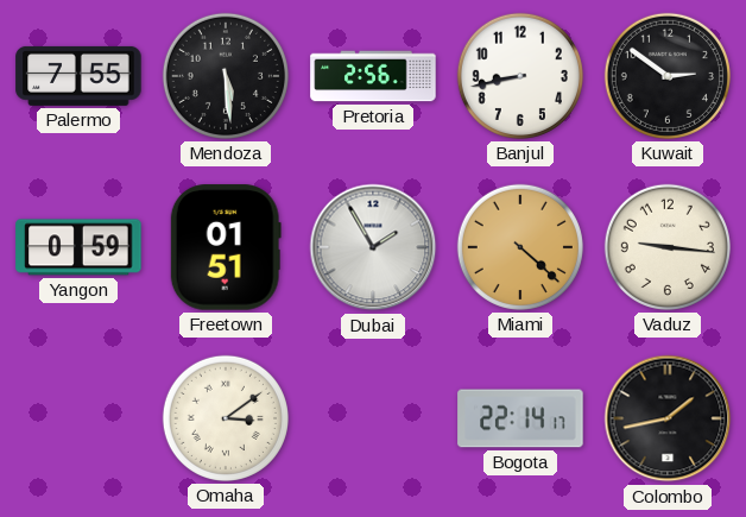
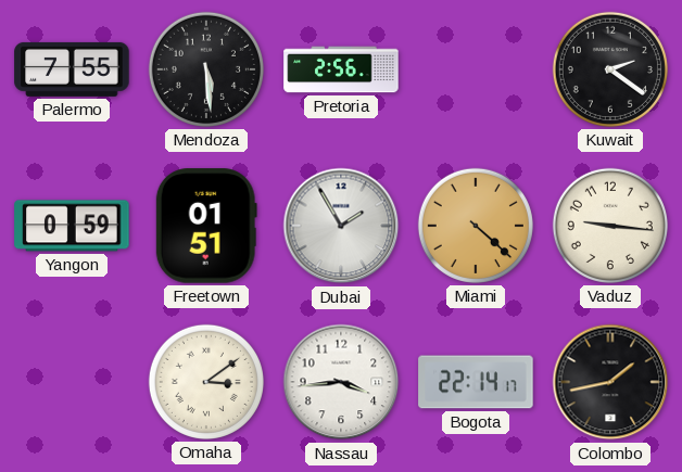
Banjul: 8:43 -> none (520, 76)
Kuwait: 2:51 -> 2:21 (610, 69)
Nassau: none -> 3:44 (341, 382)
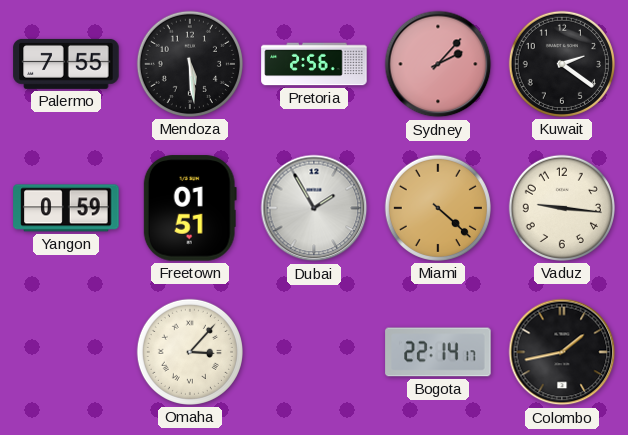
Sydney: none -> 2:07 (438, 64)
Omaha: 3:09 -> 3:07 (190, 352)
Nassau: 3:44 -> none (341, 382)
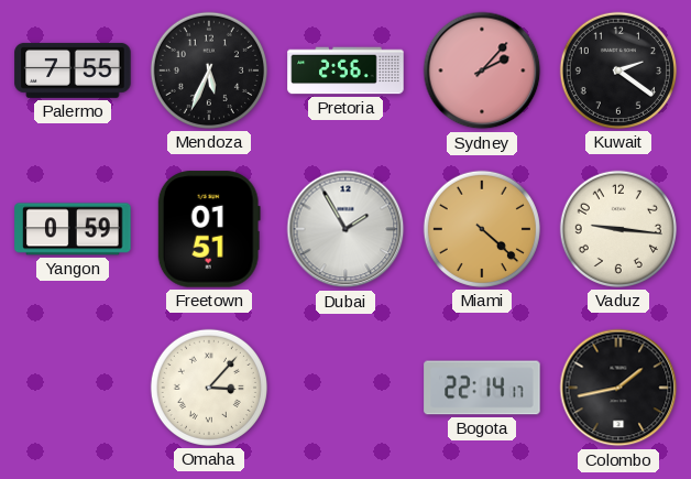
Mendoza: 5:29 -> 5:34 (209, 70)
